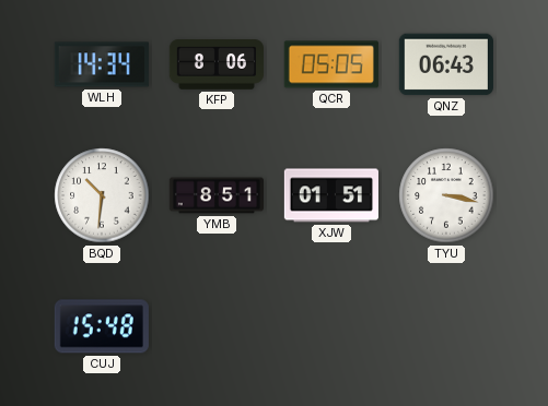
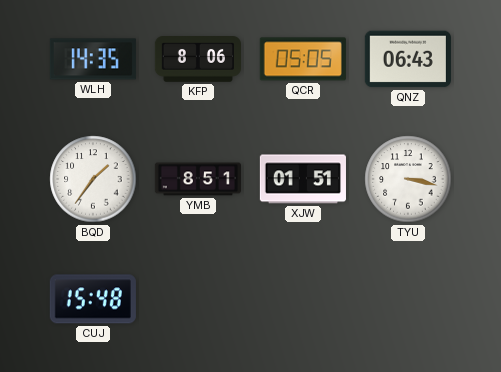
WLH: 14:34 -> 14:35 (93, 59)
BQD: 10:31 -> 1:36 (93, 179)
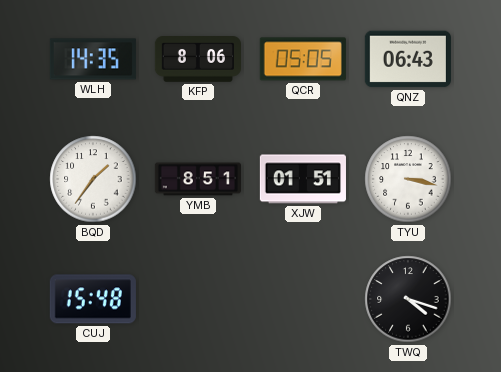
TWQ: none -> 4:18 (408, 299)
